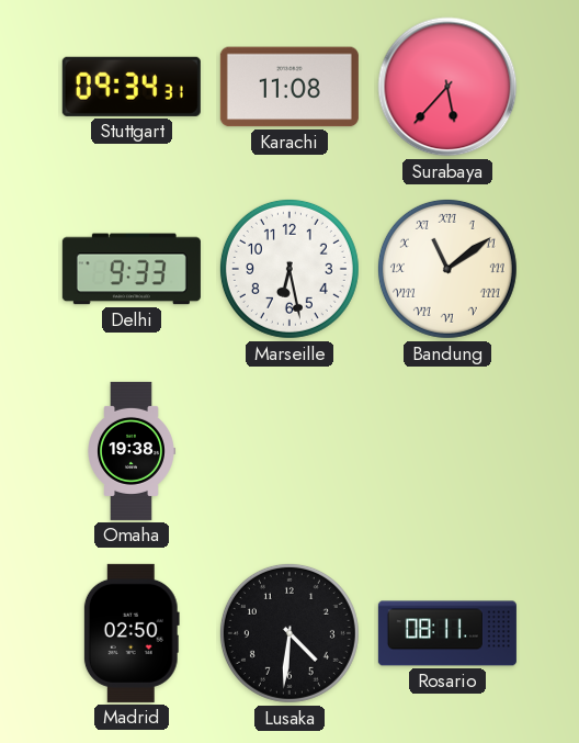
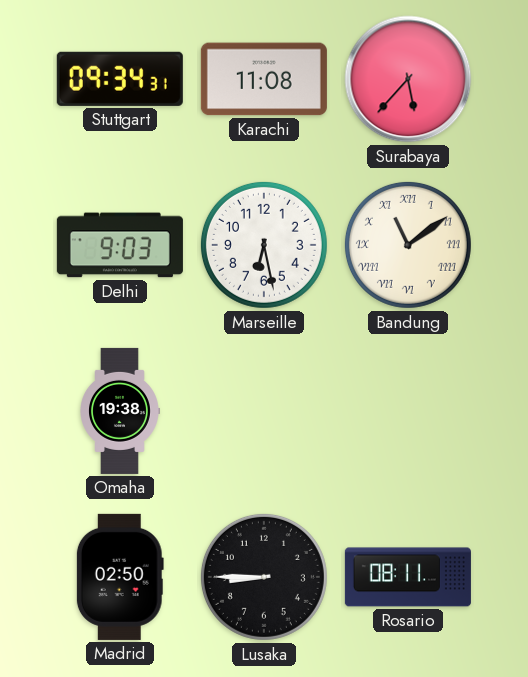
Delhi: 9:33 -> 9:03 (120, 245)
Lusaka: 4:31 -> 8:45 (264, 577)
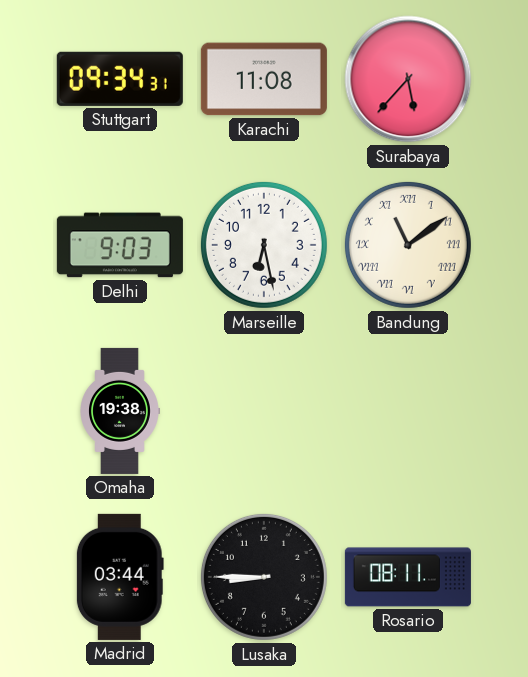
Madrid: 02:50 -> 03:44 (120, 577)
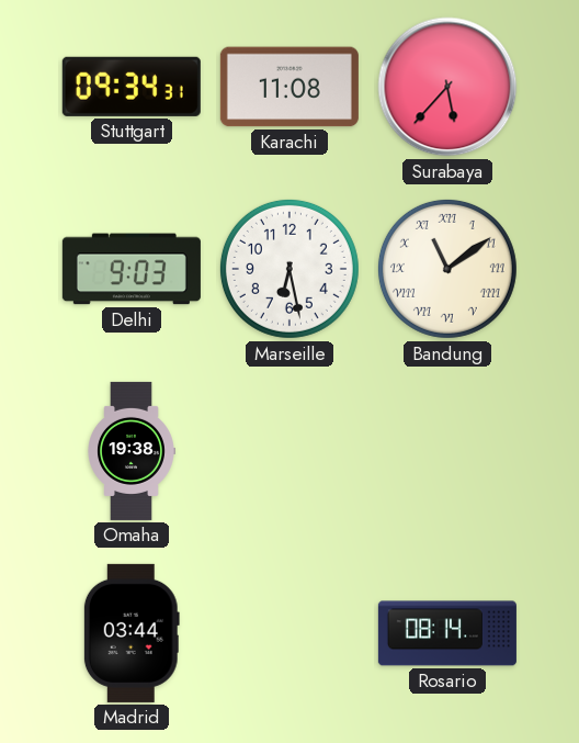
Lusaka: 8:45 -> none (264, 577)
Rosario: 08:11 -> 08:14 (447, 633)
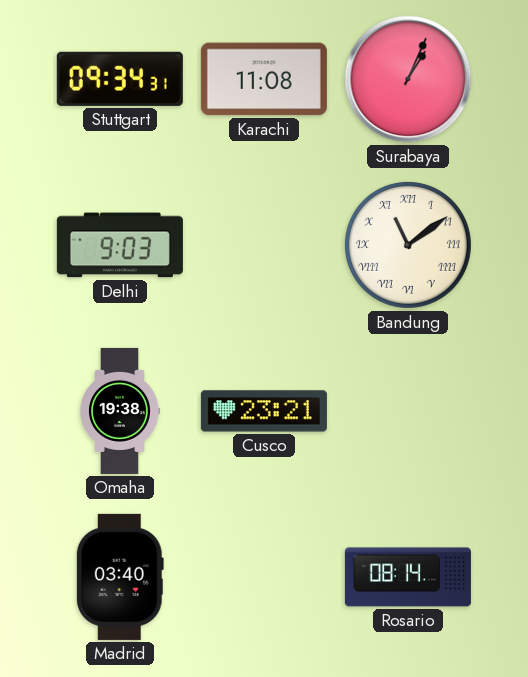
Surabaya: 5:37 -> 1:04 (408, 79)
Marseille: 6:28 -> none (289, 269)
Cusco: none -> 23:21 (264, 411)
Madrid: 03:44 -> 03:40 (120, 577)
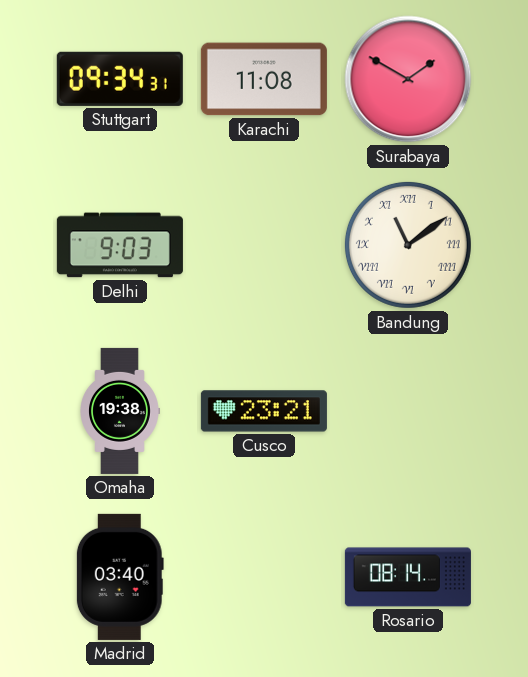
Surabaya: 1:04 -> 1:50 (408, 79)
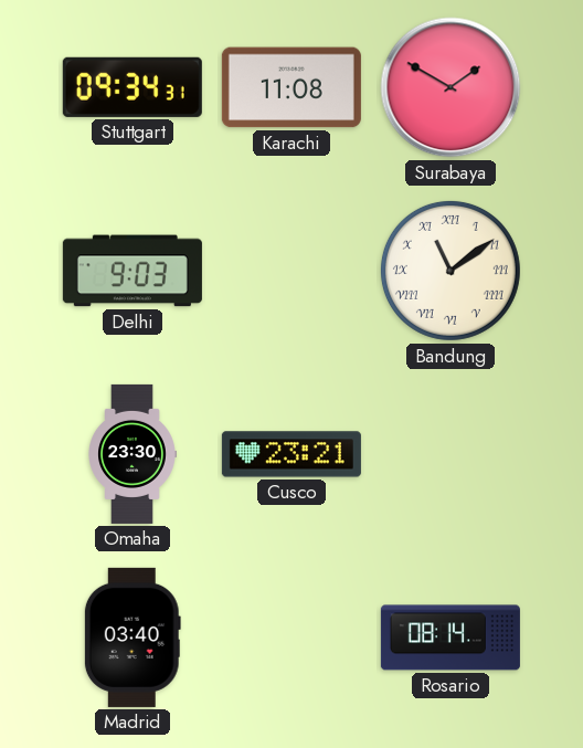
Omaha: 19:38 -> 23:30 (132, 454)
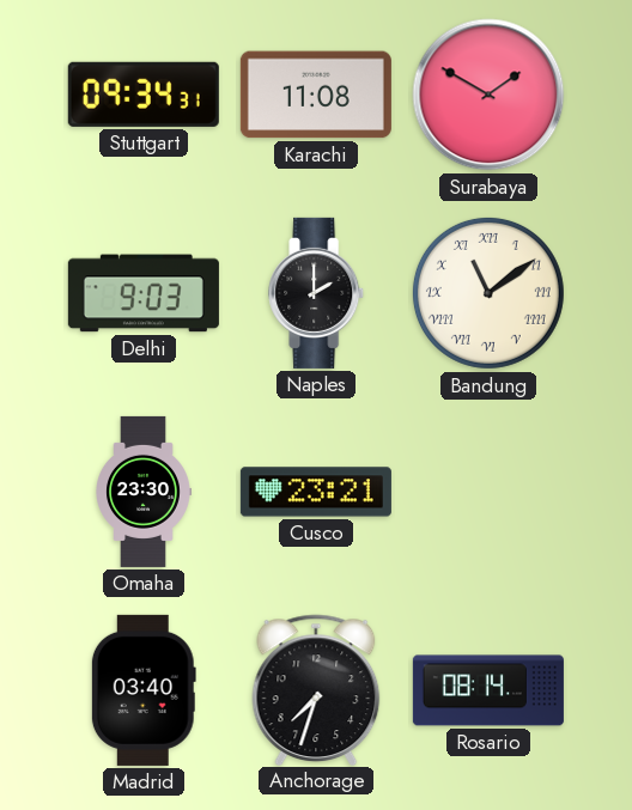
Naples: none -> 2:00 (317, 293)
Anchorage: none -> 7:33 (316, 689)
